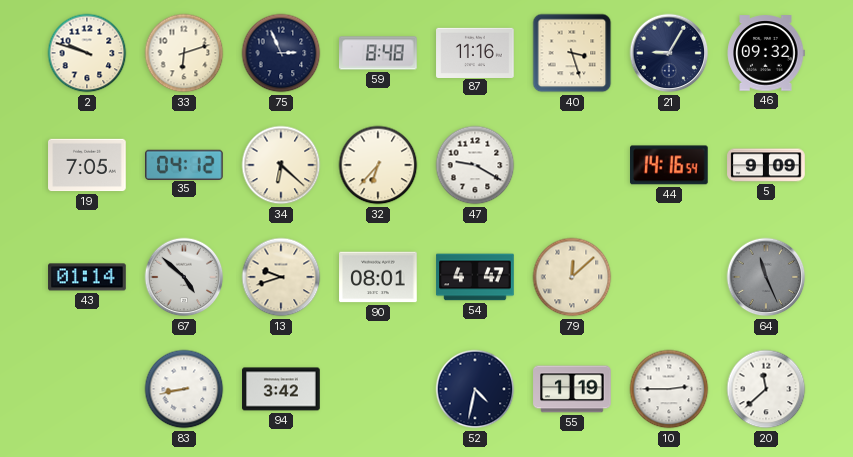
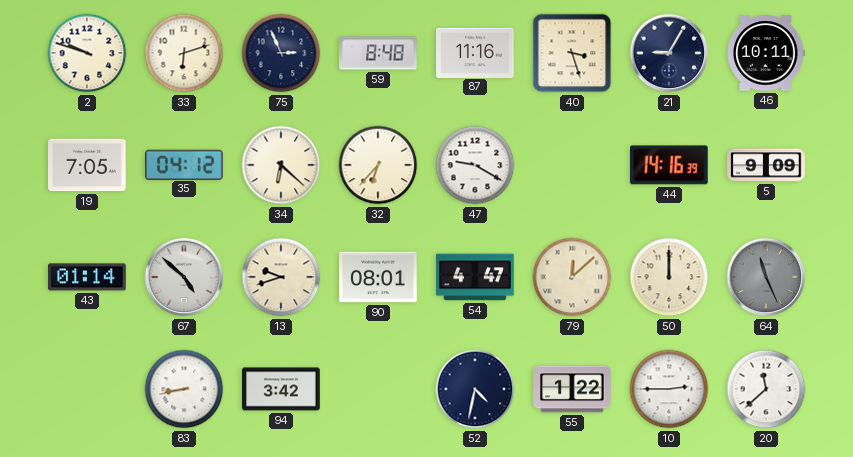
46: 09:32 -> 10:11 (766, 53)
44: 14:16:54 -> 14:16:39 (670, 165)
50: none -> 12:00 (669, 277)
55: 1:19 -> 1:22 (572, 389)
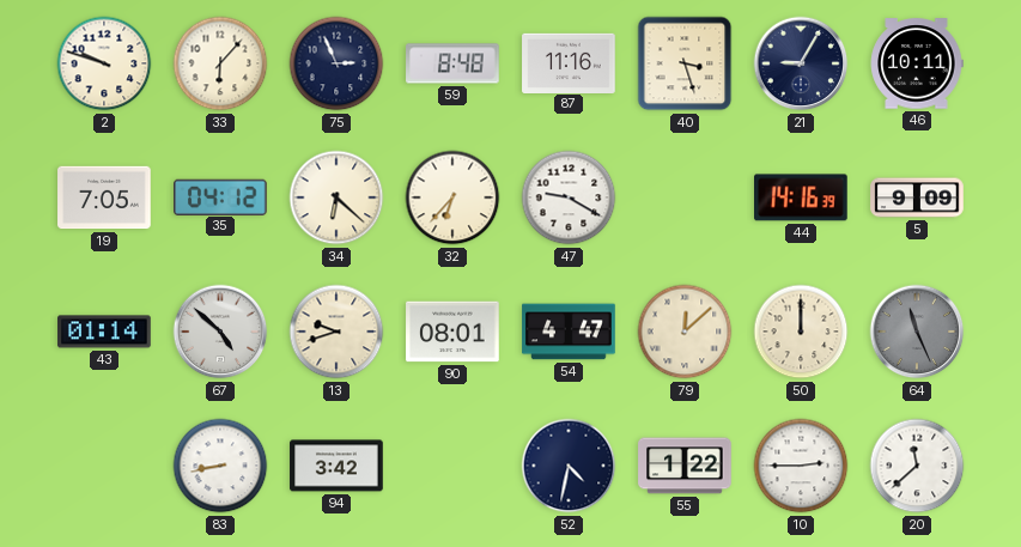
33: 6:12 -> 6:07 (220, 63)
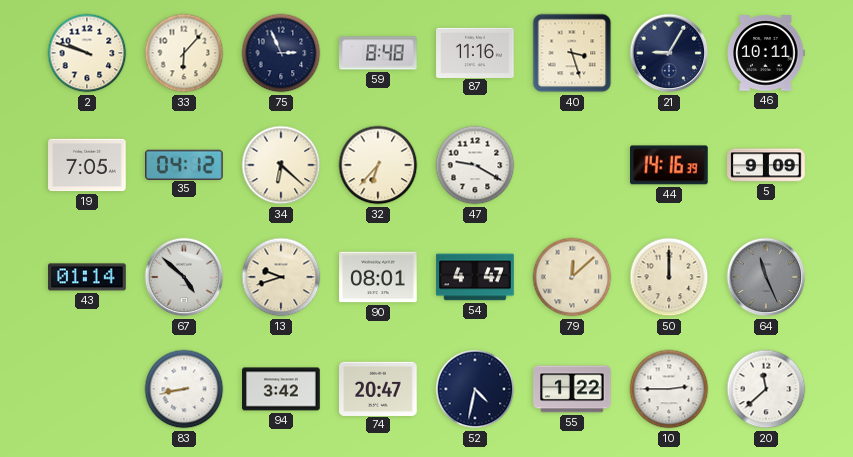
74: none -> 20:47 (378, 388)
